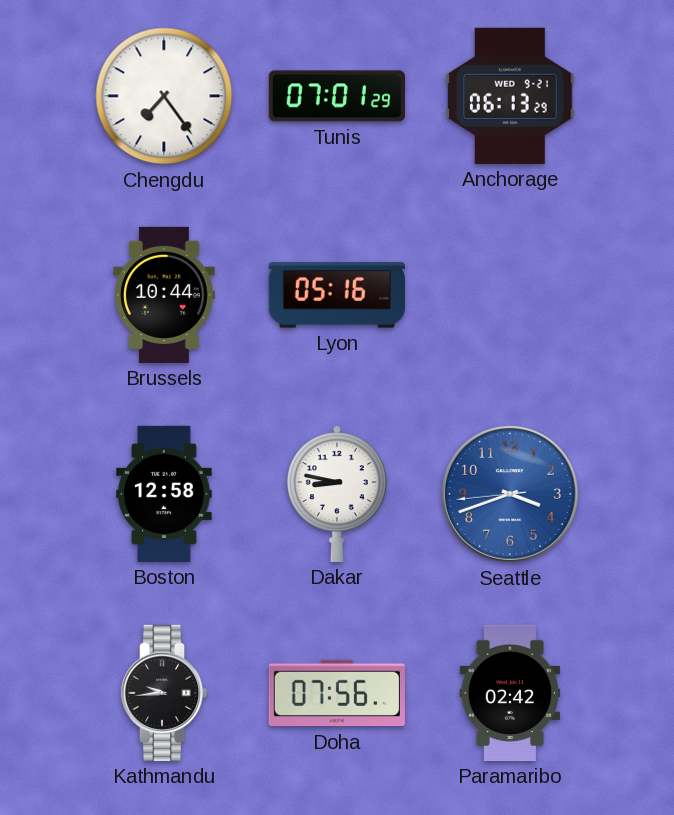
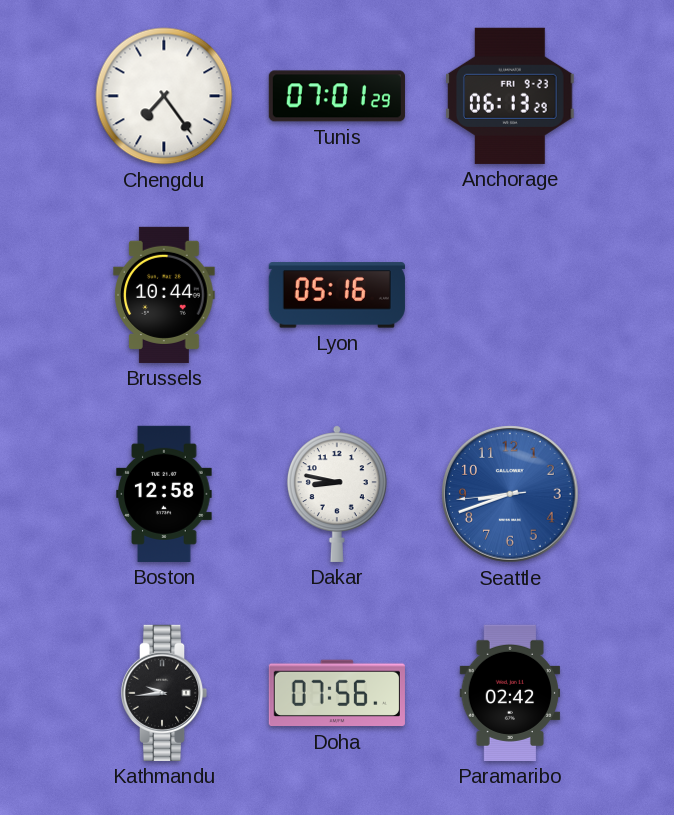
Anchorage date: WED 9-21 -> FRI 9-23 (510, 96)
Seattle: 3:41 -> 8:41 (511, 495)
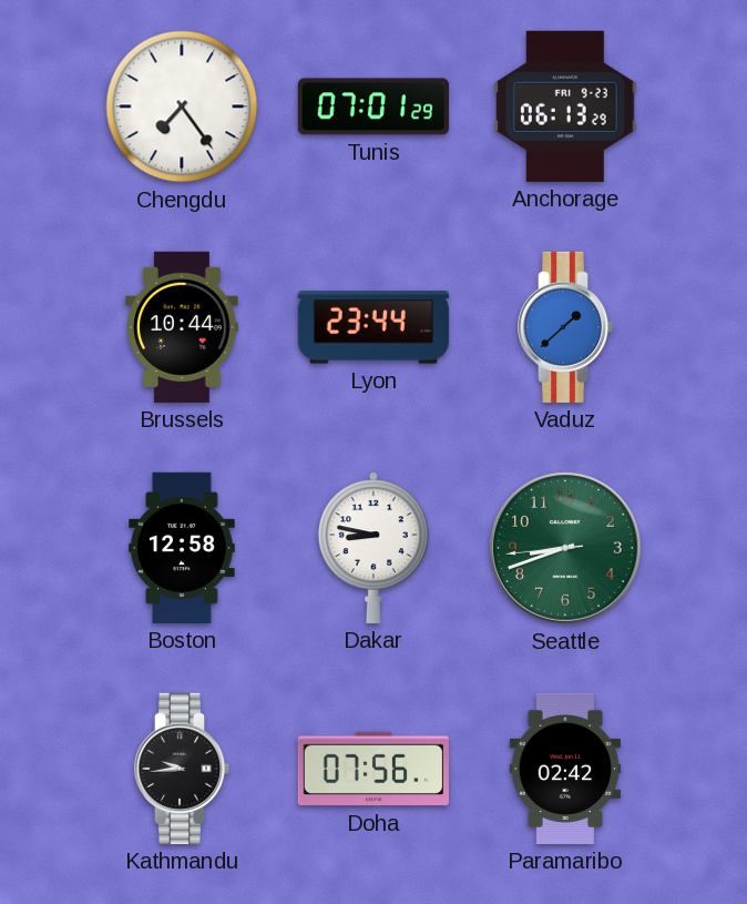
Lyon: 05:16 -> 23:44 (373, 327)
Vaduz: none -> 1:38 (565, 327)
Seattle dial: blue -> green (566, 549)
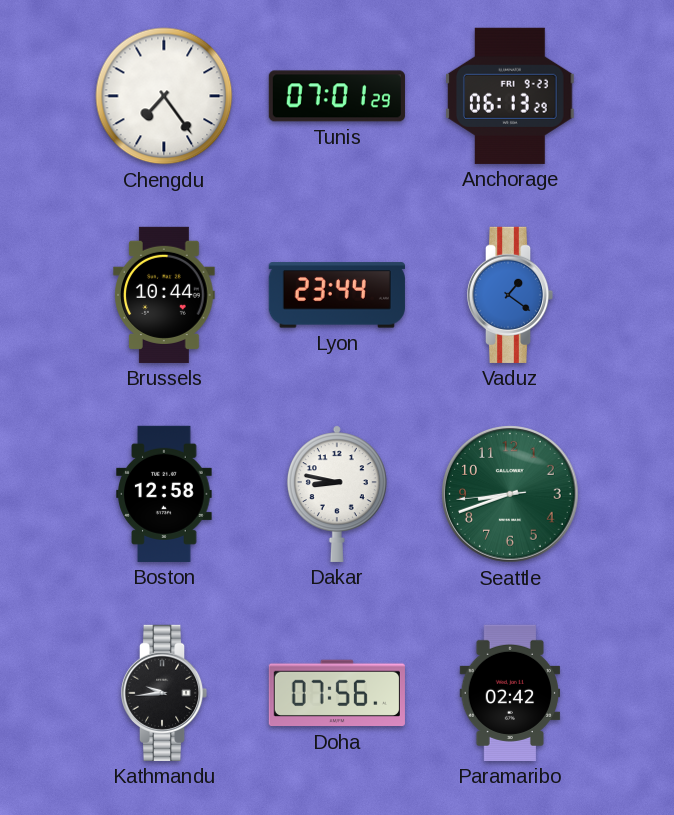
Vaduz: 1:38 -> 1:21 (510, 295)
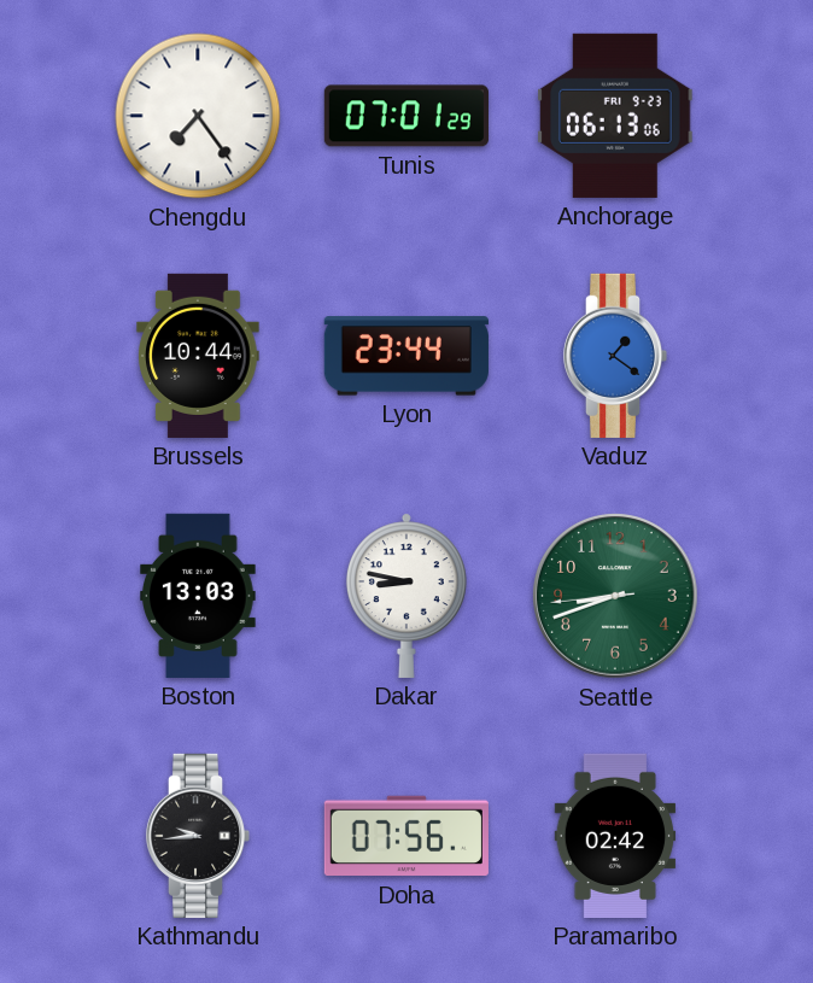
Anchorage: 06:13:29 -> 06:13:06 (615, 116)
Boston: 12:58 -> 13:03 (198, 596)
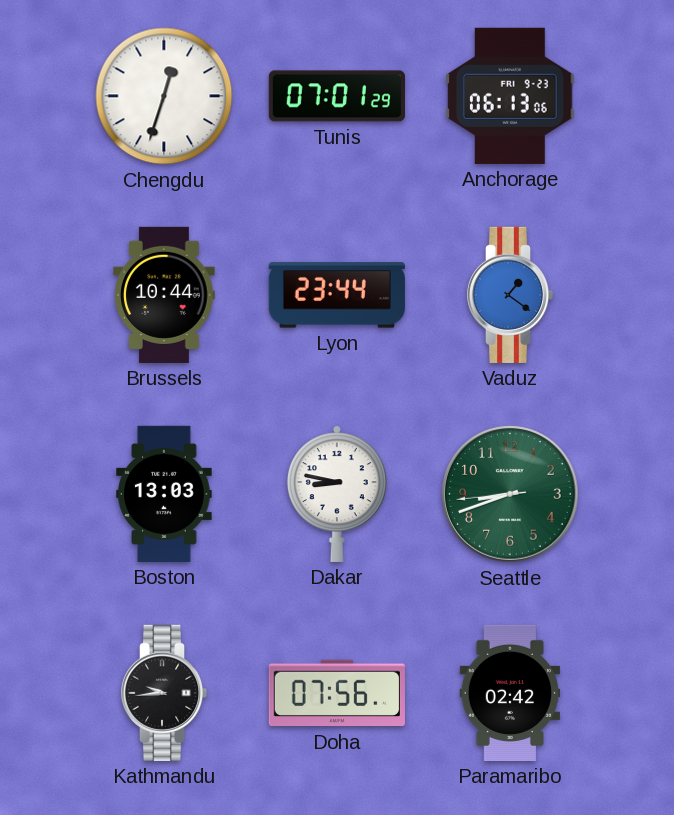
Chengdu: 7:24 -> 12:33 (164, 96)
